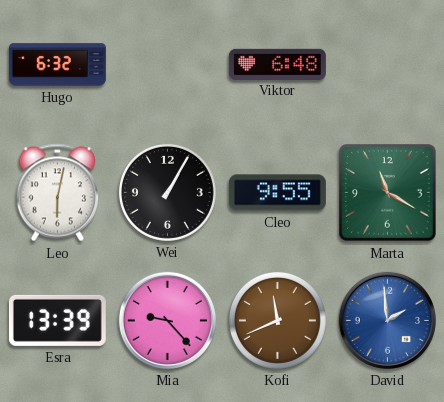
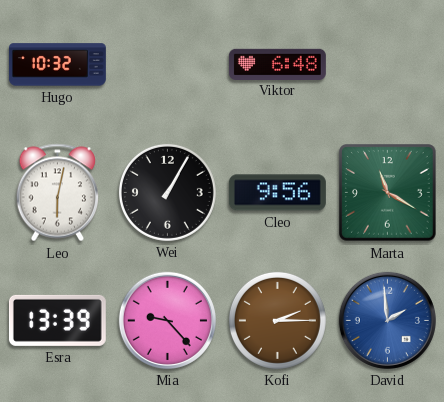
Hugo: 6:32 -> 10:32 (57, 65)
Cleo: 9:55 -> 9:56 (277, 193)
Kofi: 11:41 -> 2:15 (277, 320)
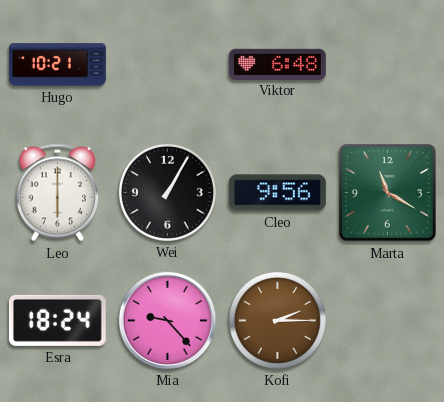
Hugo: 10:32 -> 10:21 (57, 65)
Leo: 6:02 -> 6:00 (58, 193)
Esra: 13:39 -> 18:24 (57, 320)
David: 1:59 -> none (387, 320)
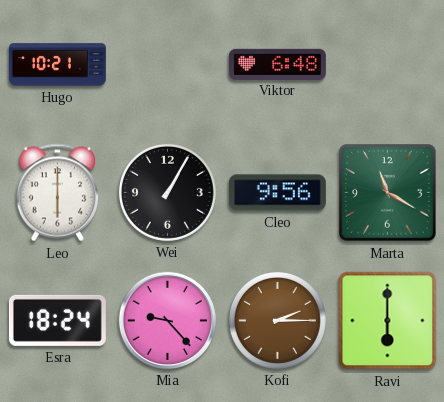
Ravi: none -> 6:00 (388, 321)
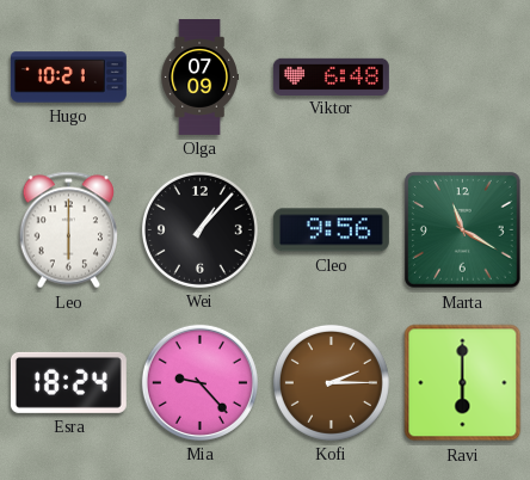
Olga: none -> 07:09 (199, 78)
Wei: 1:05 -> 1:07 (199, 229)
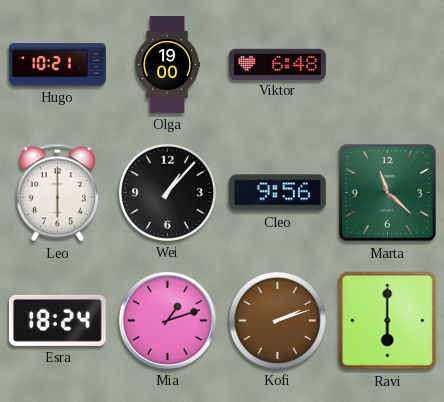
Olga: 07:09 -> 19:00 (167, 65)
Marta: 11:20 -> 11:22 (388, 193)
Mia: 9:23 -> 1:12 (167, 320)
Kofi: 2:15 -> 2:12 (277, 320)
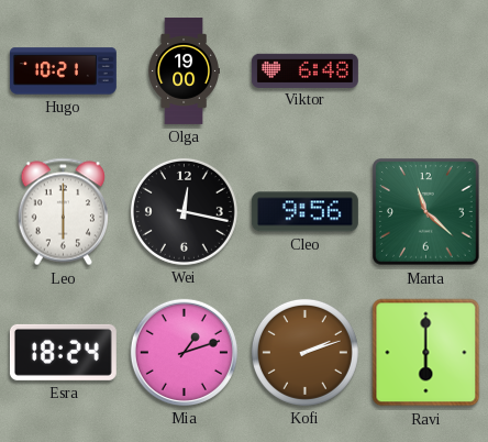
Wei: 1:07 -> 12:17 (184, 211)
